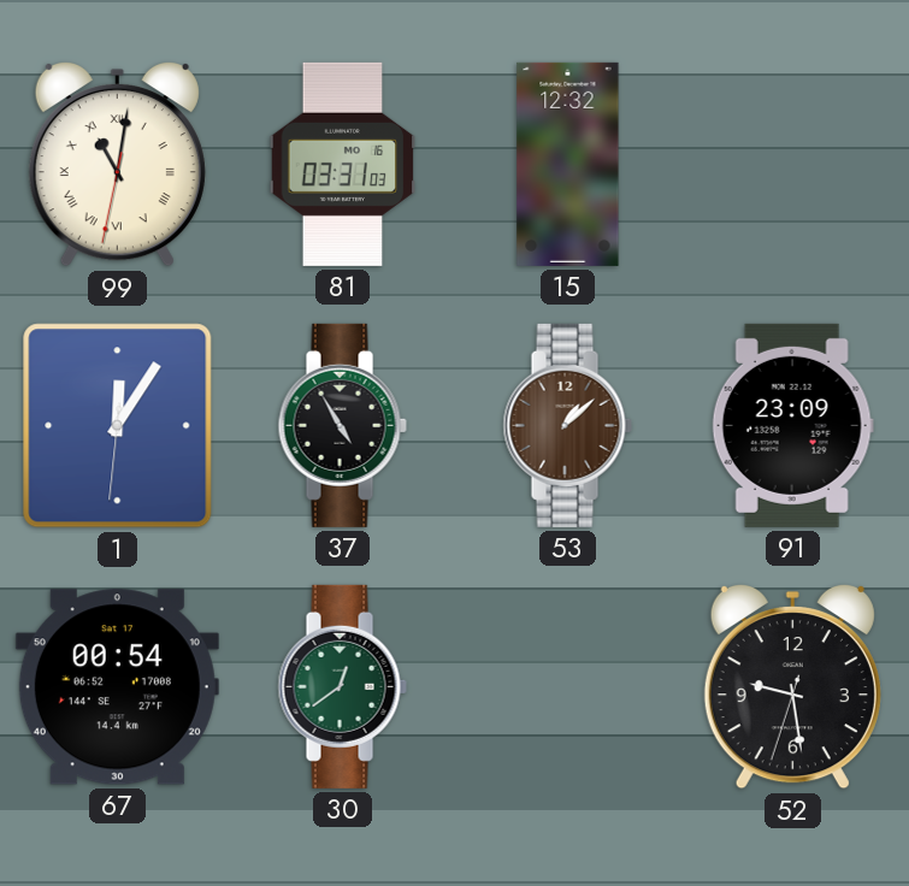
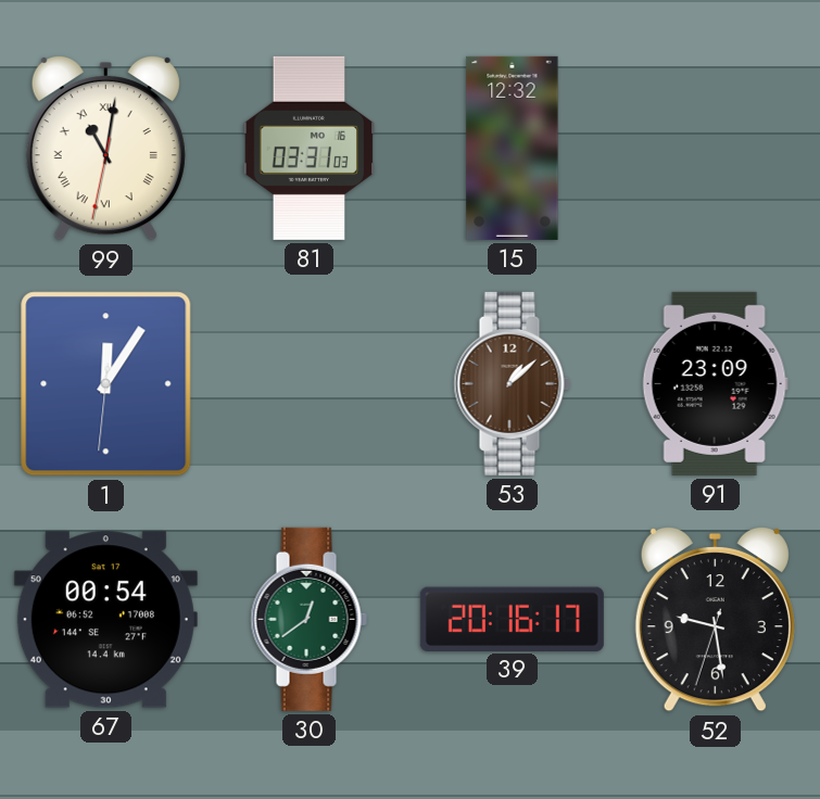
37: 4:55 -> none (342, 425)
39: none -> 20:16 (512, 619)
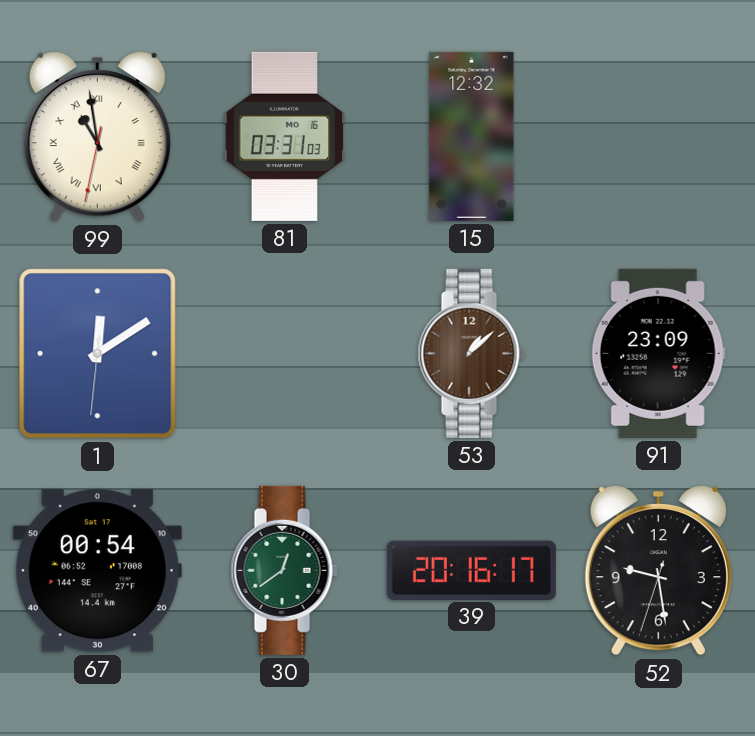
99: 11:01 -> 10:58 (97, 136)
1: 12:05 -> 12:09 (98, 354)
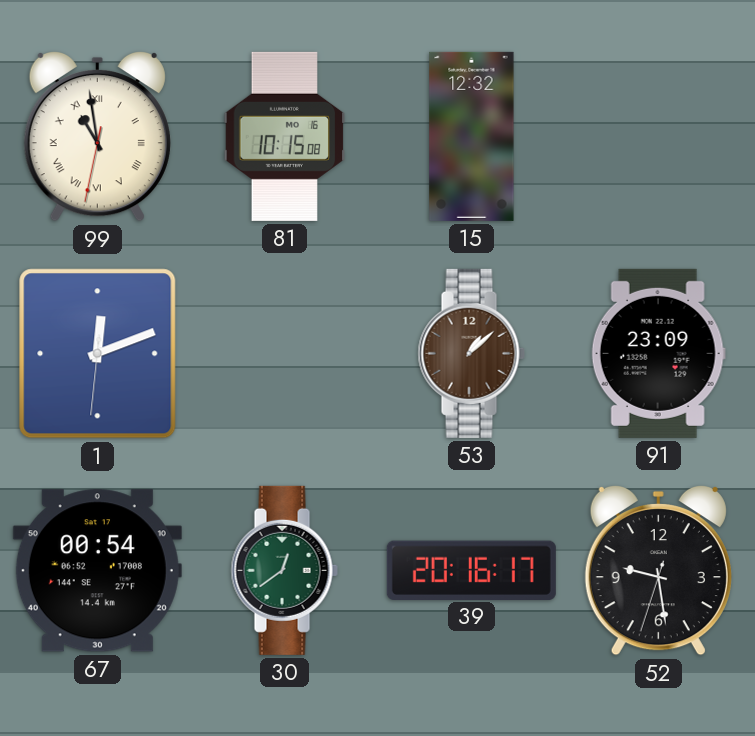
81: 03:31 -> 10:15 (285, 136)
1: 12:09 -> 12:11 (98, 354)
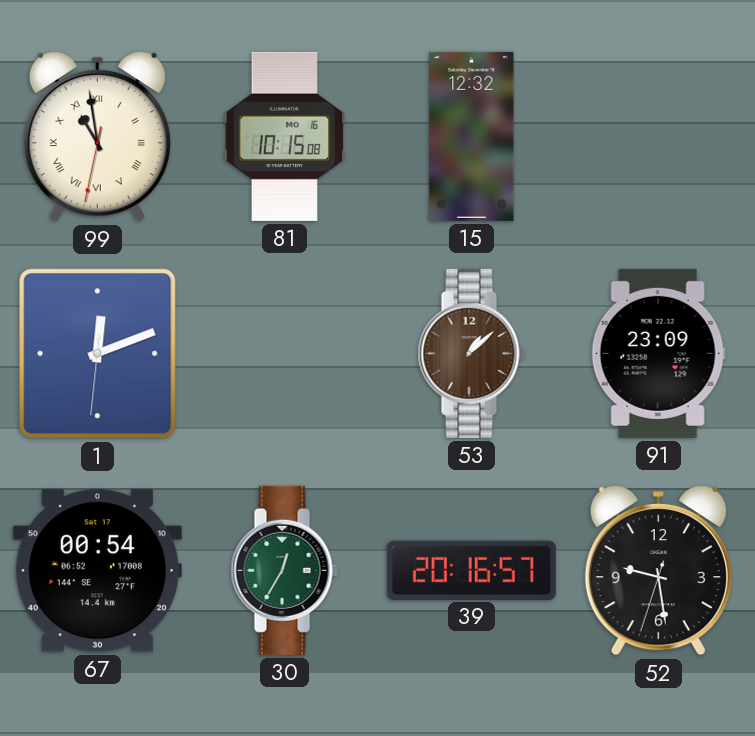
30: 12:39 -> 12:35 (284, 570)
39: 20:16:17 -> 20:16:57 (471, 570)
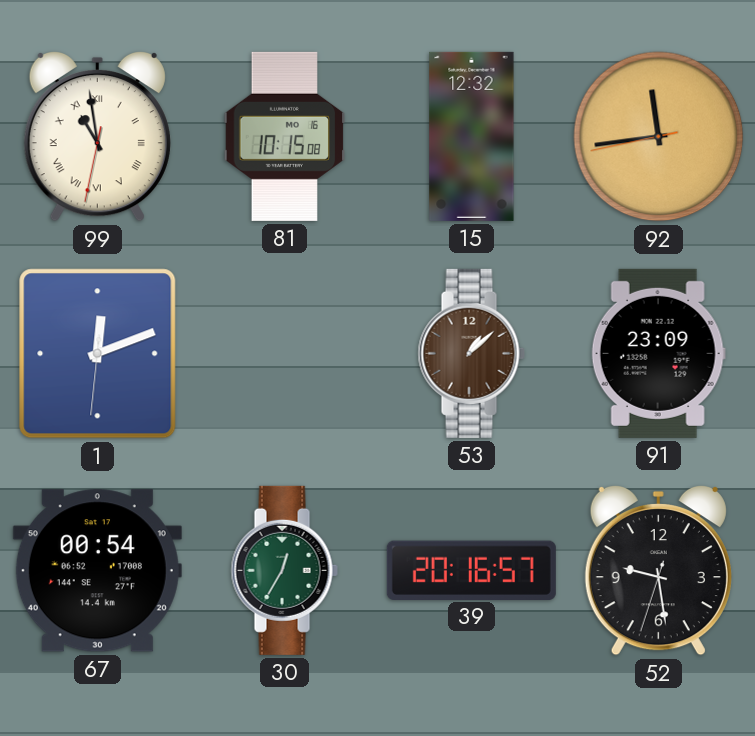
92: none -> 11:43 (659, 137)
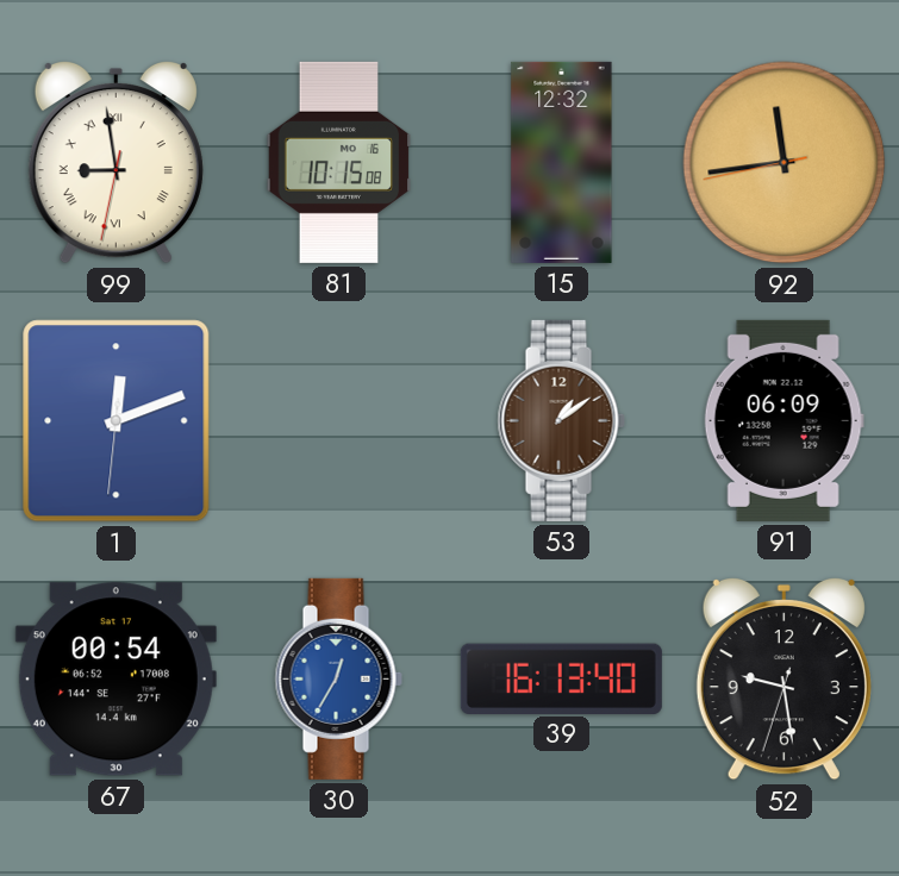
99: 10:58 -> 8:58 (116, 162)
53: 1:08 -> 1:09 (561, 420)
91: 23:09 -> 06:09 (783, 420)
30 dial: green -> blue (338, 678)
39: 20:16 -> 16:13 (561, 678)
